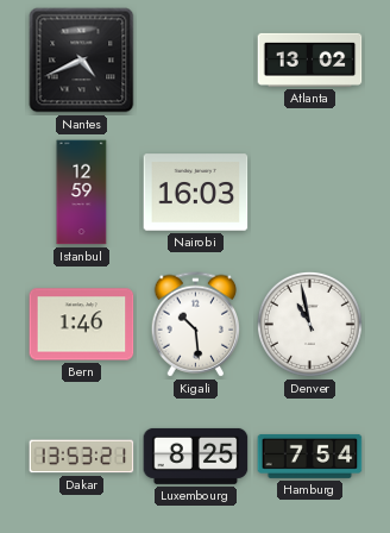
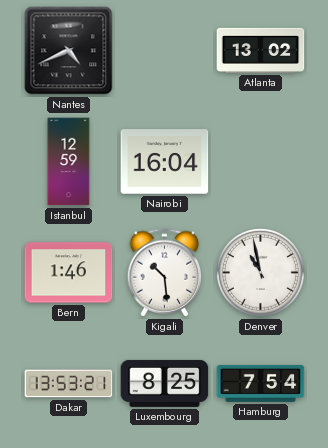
Nairobi: 16:03 -> 16:04 (165, 162)
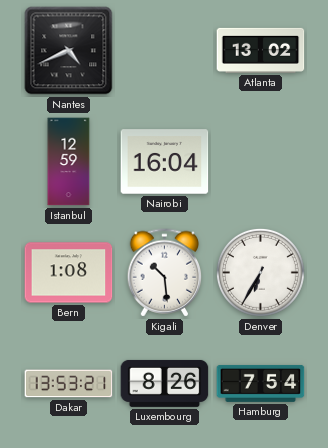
Bern: 1:46 -> 1:08 (69, 273)
Denver: 10:58 -> 6:35 (260, 272)
Luxembourg: 8:25 -> 8:26 (165, 383)
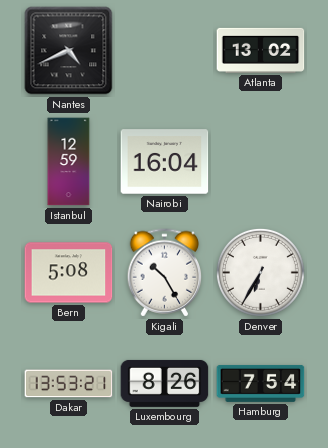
Bern: 1:08 -> 5:08 (69, 273)
Kigali: 10:29 -> 10:25 (165, 273)
